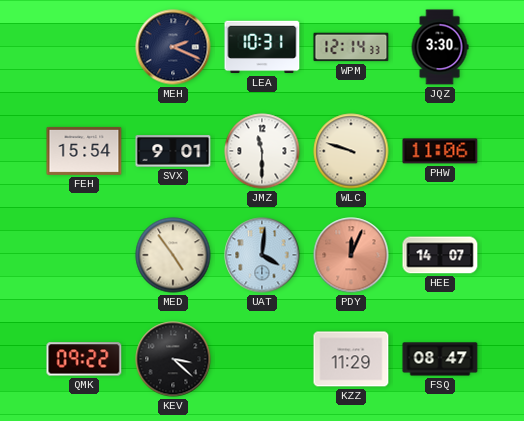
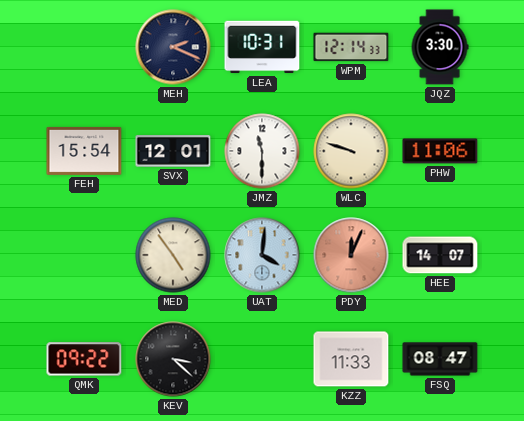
SVX: 9:01 -> 12:01 (173, 151)
KZZ: 11:29 -> 11:33 (351, 359)
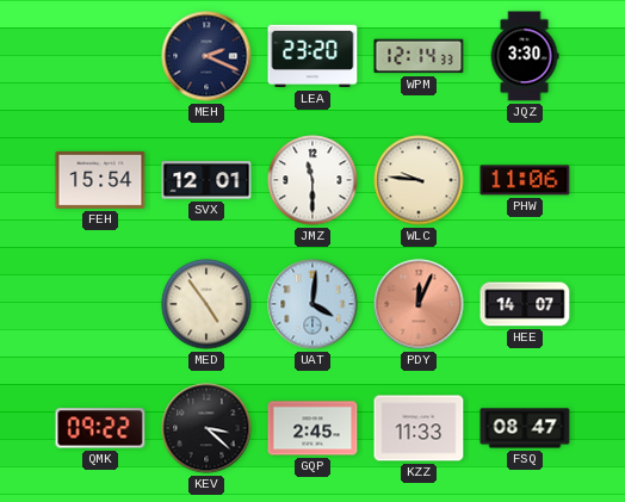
LEA: 10:31 -> 23:20 (312, 56)
WLC: 9:48 -> 9:46 (419, 180)
GQP: none -> 2:45 (312, 428)
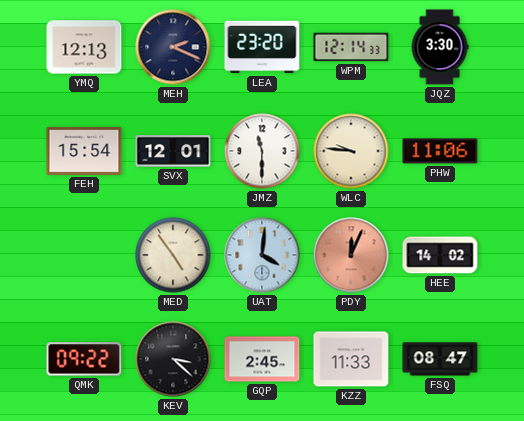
YMQ: none -> 12:13 (84, 47)
HEE: 14:07 -> 14:02 (440, 255)
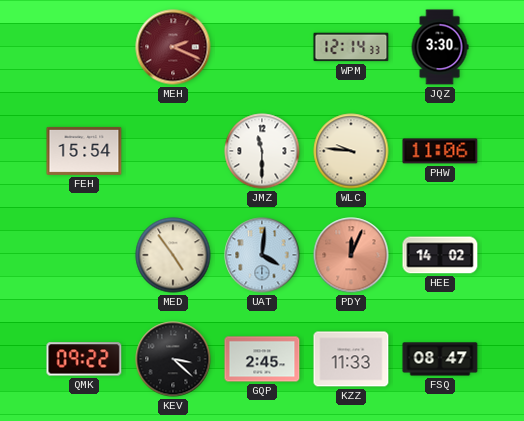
YMQ: 12:13 -> none (84, 47)
MEH dial: navy -> burgundy (173, 47)
LEA: 23:20 -> none (262, 47)
SVX: 12:01 -> none (173, 151)
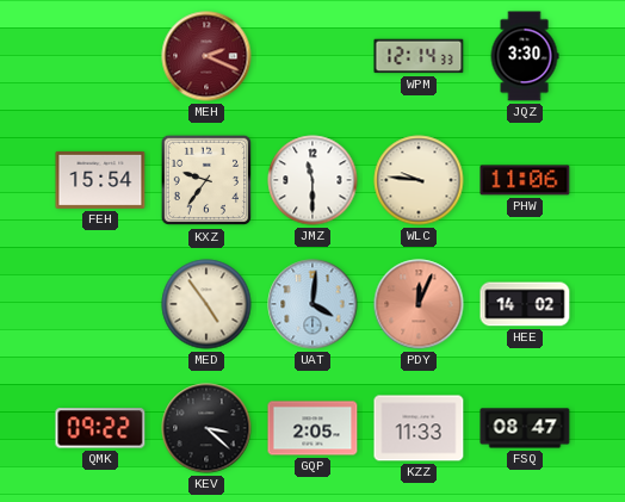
KXZ: none -> 9:36 (206, 180)
GQP: 2:45 -> 2:05 (312, 428)
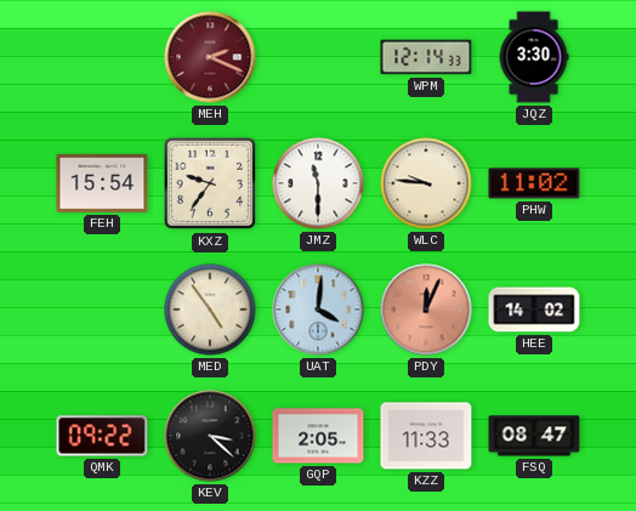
PHW: 11:06 -> 11:02 (534, 183)
